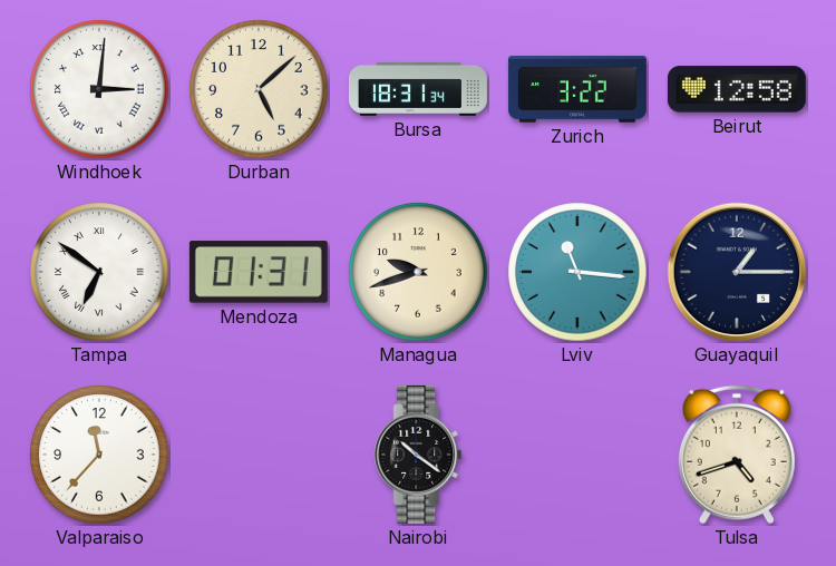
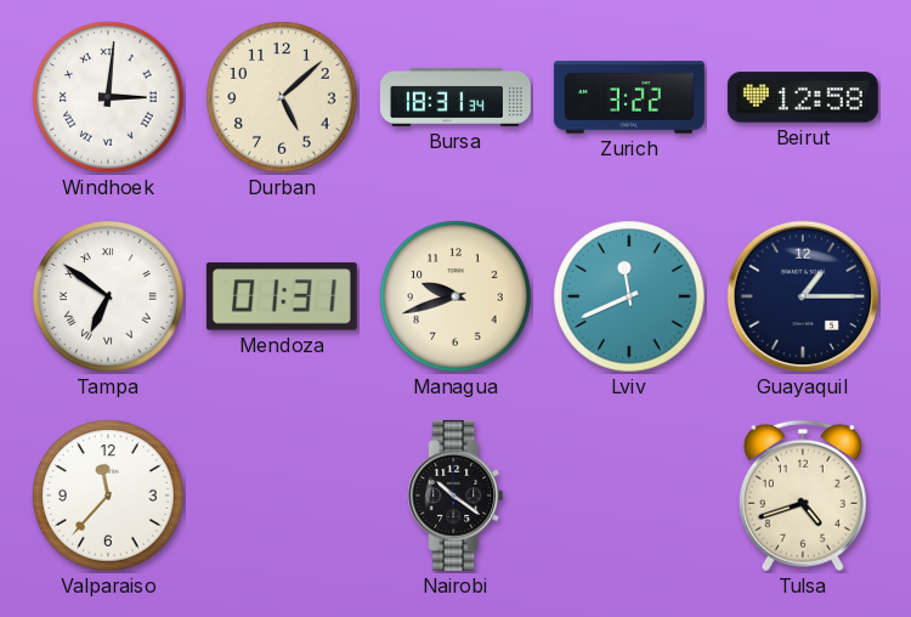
Lviv: 11:16 -> 11:41 (629, 296)
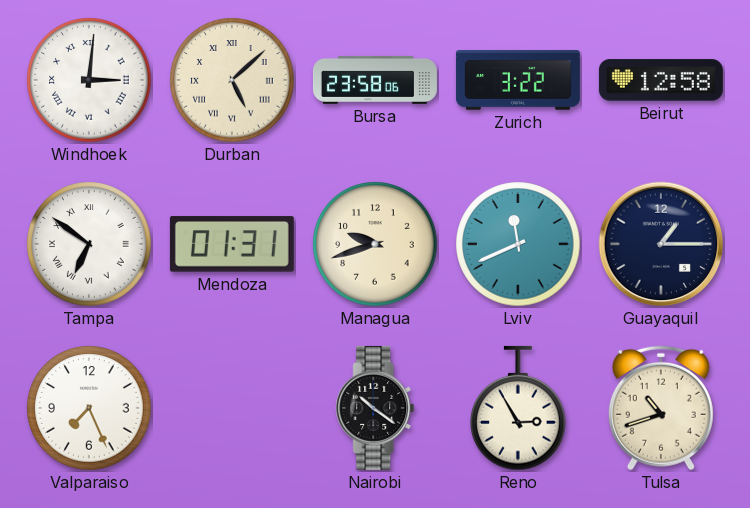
Durban numerals: Arabic -> Roman (232, 80)
Bursa: 18:31 -> 23:58 (375, 80)
Valparaiso: 11:37 -> 7:26 (89, 408)
Reno: none -> 2:55 (518, 408)
Tulsa: 4:42 -> 10:42 (661, 408)
